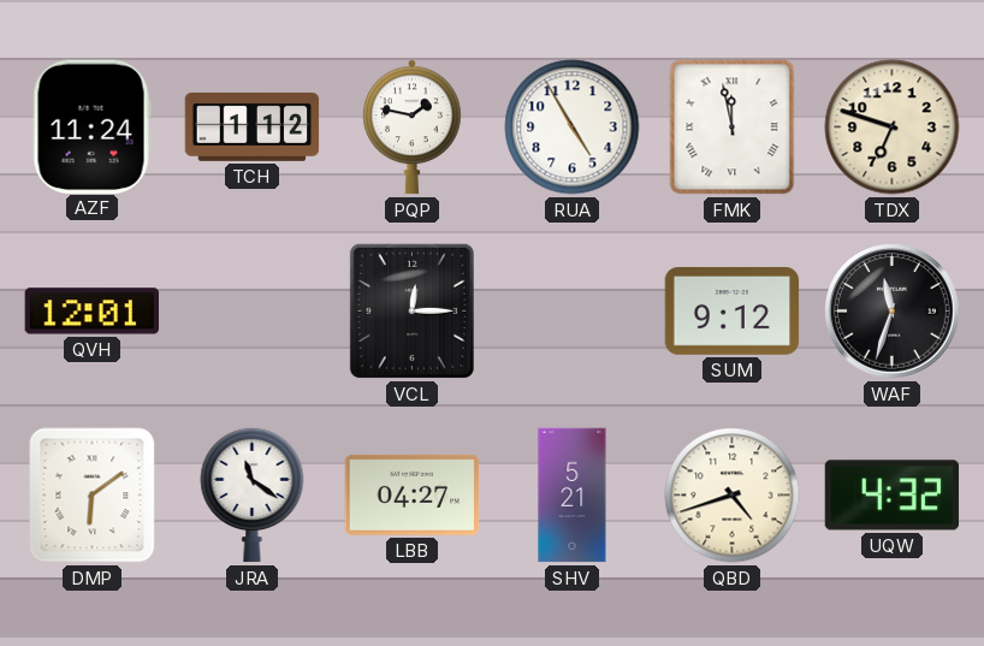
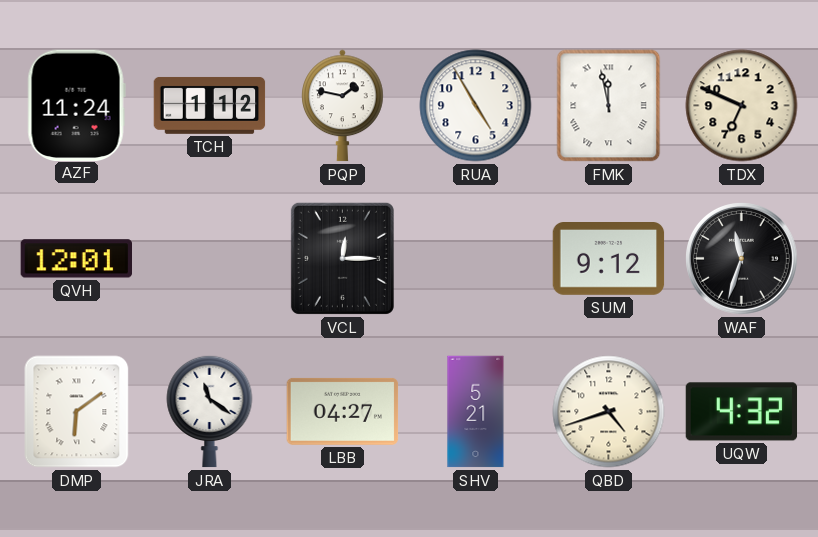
TDX: 6:48 -> 6:49 (742, 106)
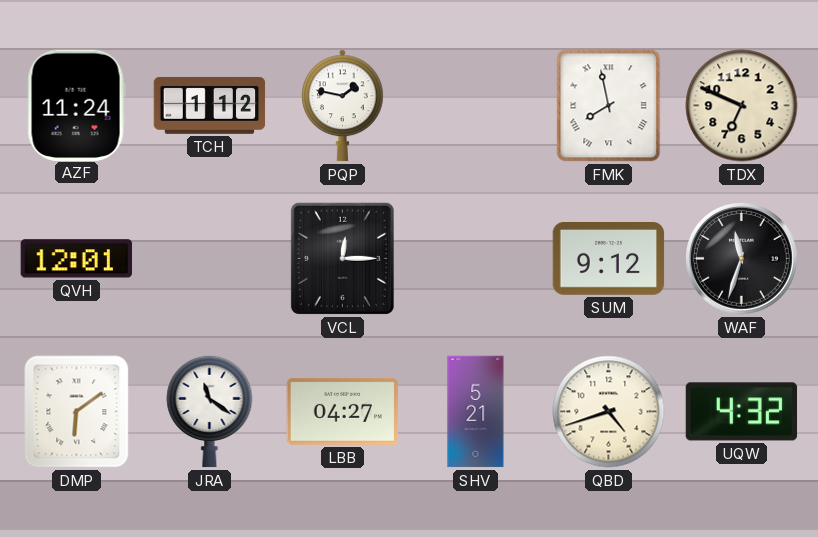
RUA: 4:55 -> none (476, 106)
FMK: 11:58 -> 7:58 (609, 106)
